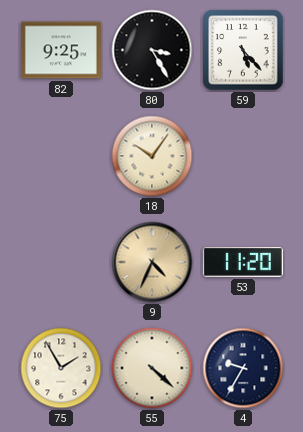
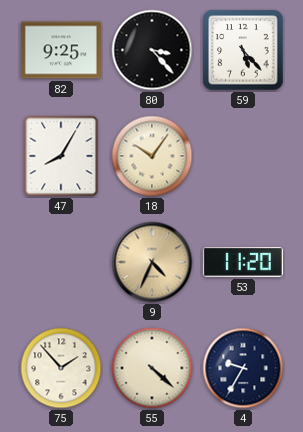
80: 3:25 -> 3:23 (152, 50)
47: none -> 8:05 (61, 156)
75: 1:55 -> 1:53 (61, 368)
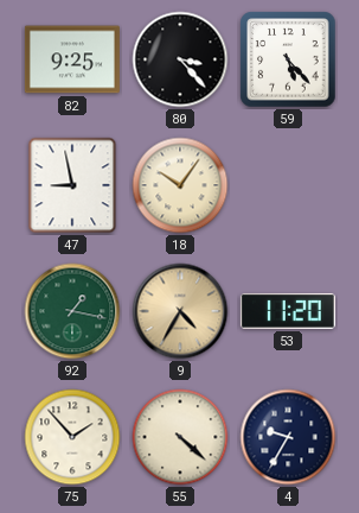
47: 8:05 -> 8:58 (72, 185)
92: none -> 1:17 (72, 311)
9: 4:34 -> 4:35 (180, 311)
